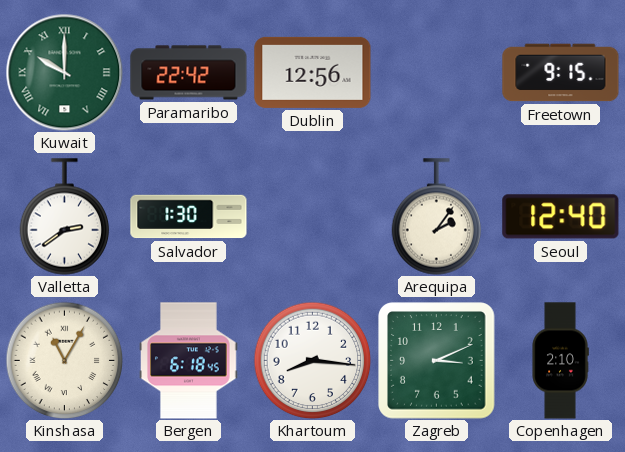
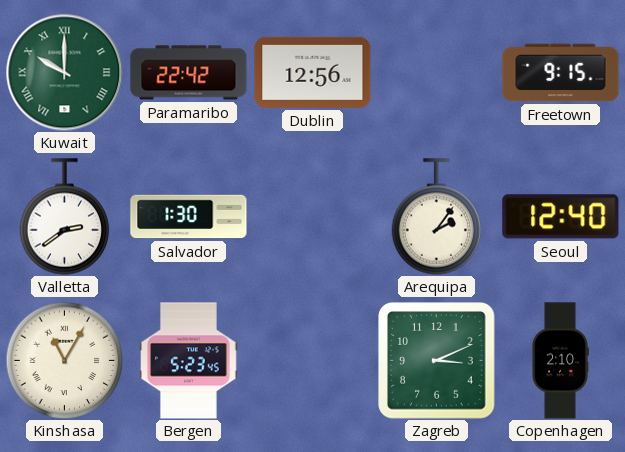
Bergen: 6:18 -> 5:23 (189, 361)
Khartoum: 8:16 -> none (312, 360)
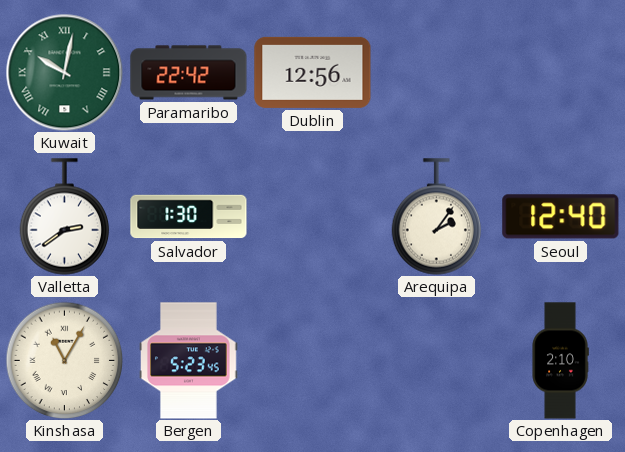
Kuwait: 10:00 -> 10:02 (64, 72)
Freetown: 9:15 -> none (561, 73)
Zagreb: 3:11 -> none (437, 361)
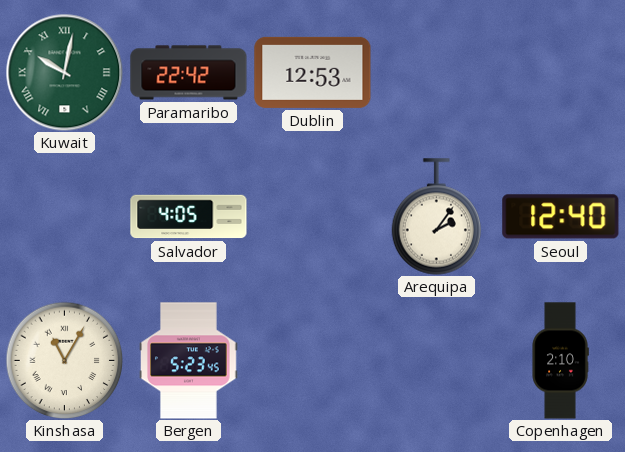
Dublin: 12:56 -> 12:53 (313, 72)
Valletta: 2:39 -> none (65, 217)
Salvador: 1:30 -> 4:05 (189, 217)
